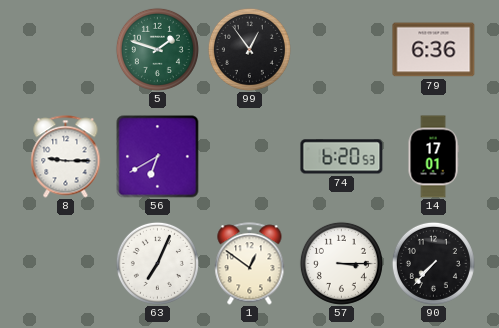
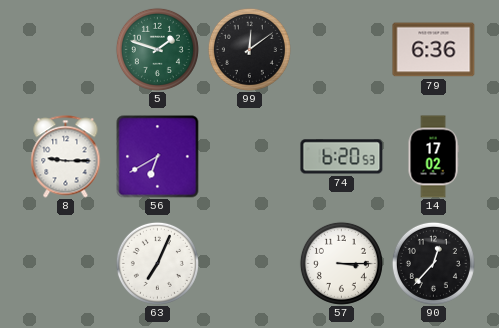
99: 12:54 -> 12:09 (249, 49)
14: 17:01 -> 17:02 (433, 157)
1: 12:51 -> none (250, 264)
90: 7:37 -> 12:37 (433, 263)
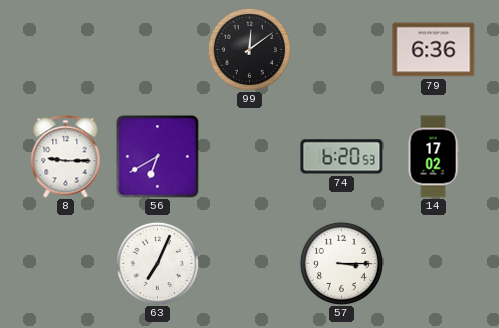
5: 1:48 -> none (157, 49)
90: 12:37 -> none (433, 263)
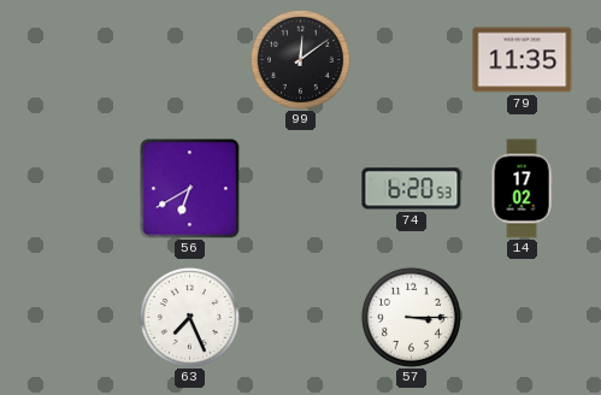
79: 6:36 -> 11:35 (523, 60)
8: 9:15 -> none (66, 157)
63: 7:04 -> 7:26 (189, 317)
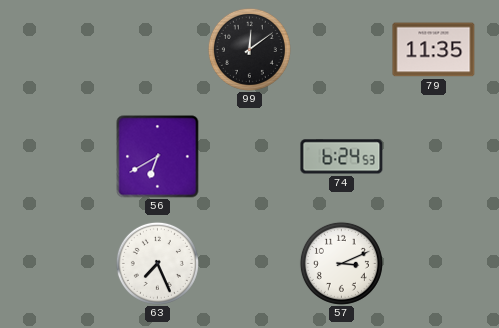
74: 6:20 -> 6:24 (342, 157)
14: 17:02 -> none (522, 189)
57: 3:15 -> 3:11 (341, 263)
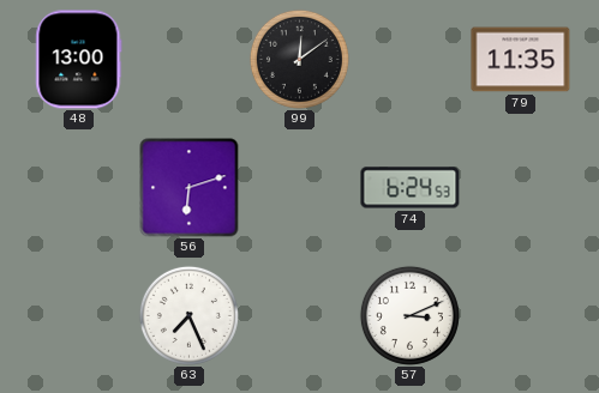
48: none -> 13:00 (79, 60)
56: 6:40 -> 6:12 (190, 188)
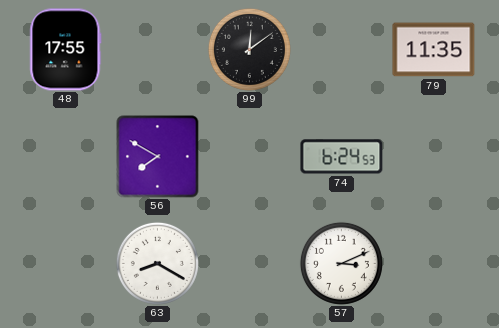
48: 13:00 -> 17:55 (66, 50)
56: 6:12 -> 7:50 (158, 157)
63: 7:26 -> 8:20 (157, 263)
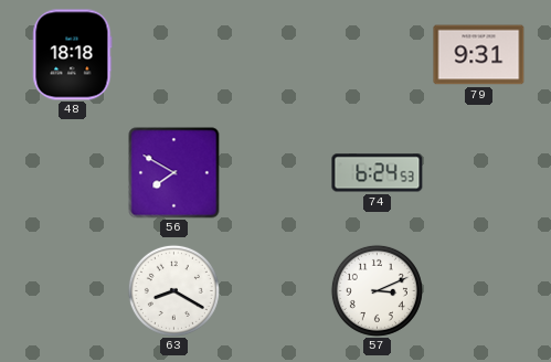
48: 17:55 -> 18:18 (73, 55)
99: 12:09 -> none (249, 49)
79: 11:35 -> 9:31 (479, 55)
